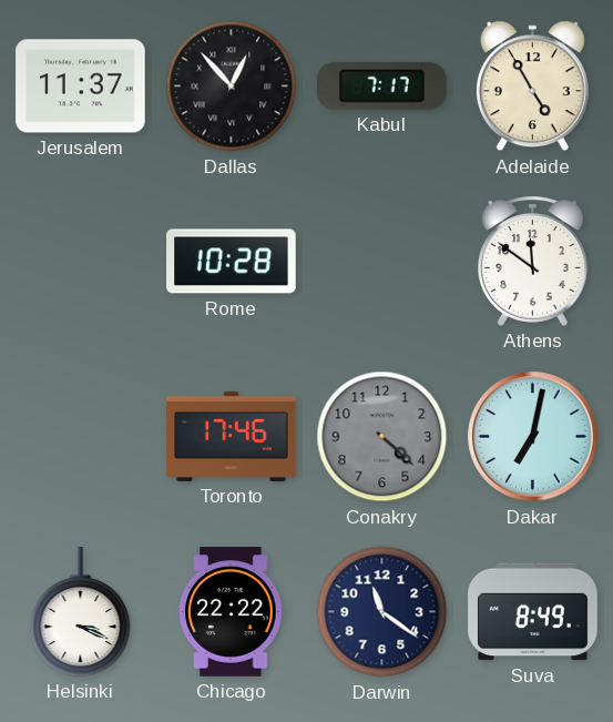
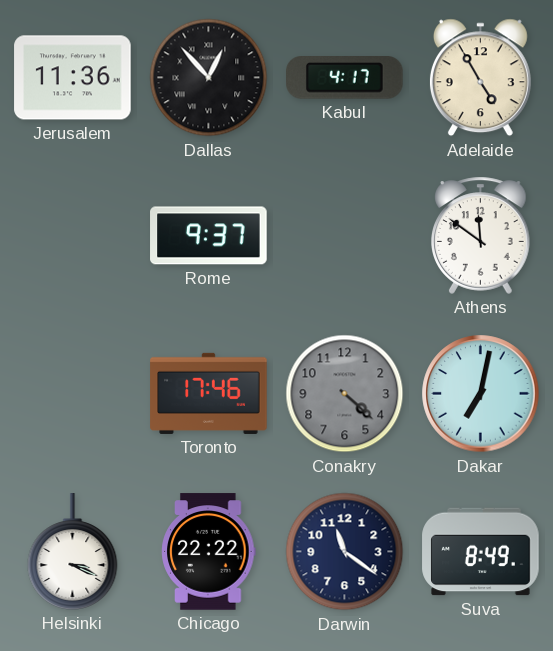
Jerusalem: 11:37 -> 11:36 (73, 78)
Kabul: 7:17 -> 4:17 (345, 78)
Rome: 10:28 -> 9:37 (209, 236)
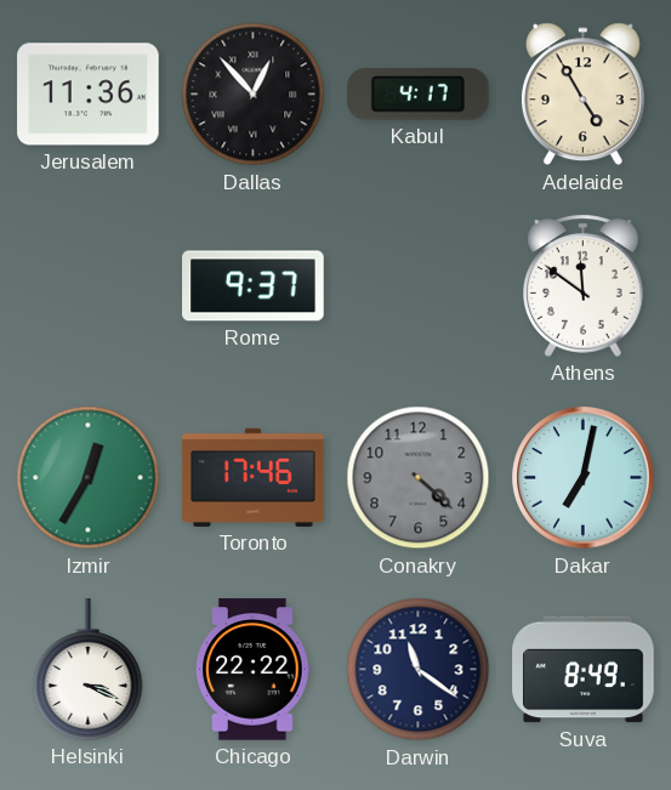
Izmir: none -> 12:35 (89, 478)
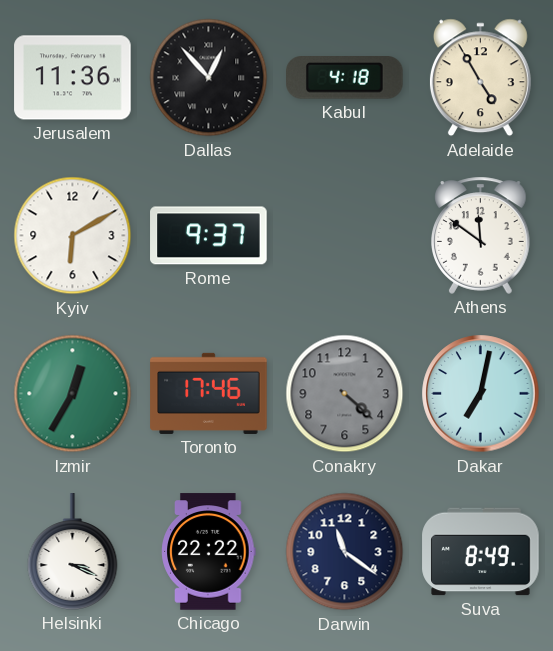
Kabul: 4:17 -> 4:18 (345, 78)
Kyiv: none -> 6:10 (73, 236)
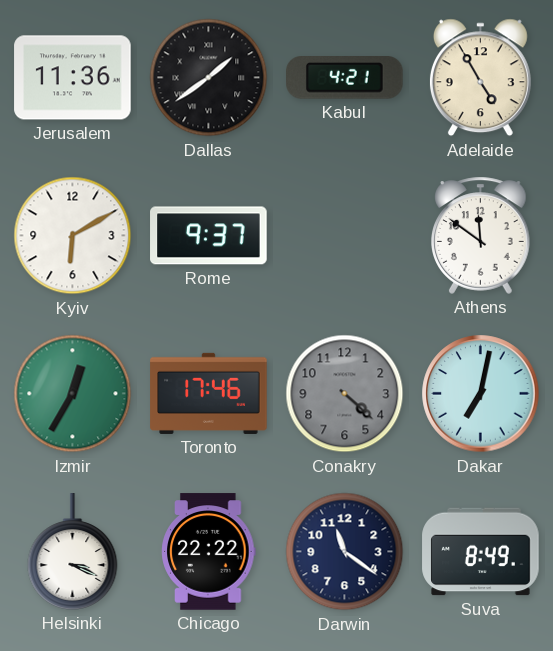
Dallas: 12:53 -> 1:39 (209, 78)
Kabul: 4:18 -> 4:21 (345, 78)
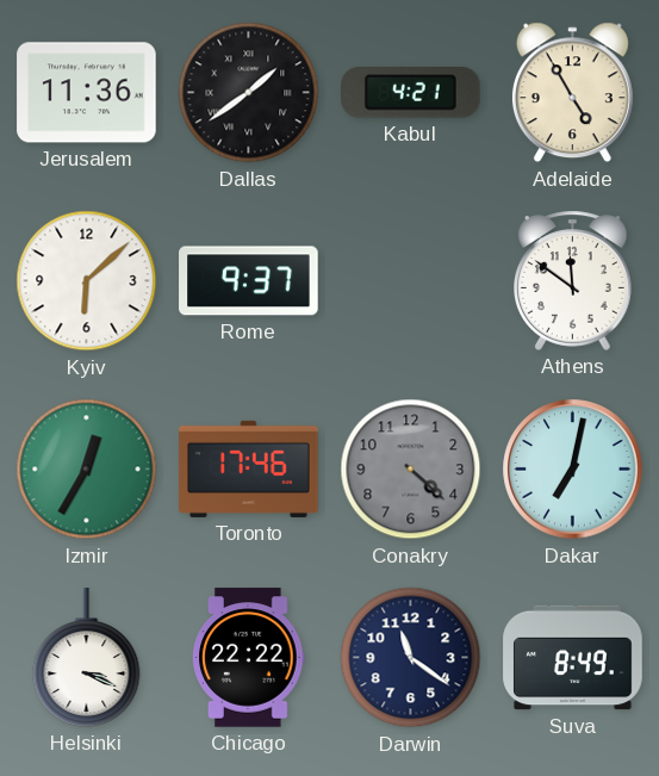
Kyiv: 6:10 -> 6:08 (87, 281)
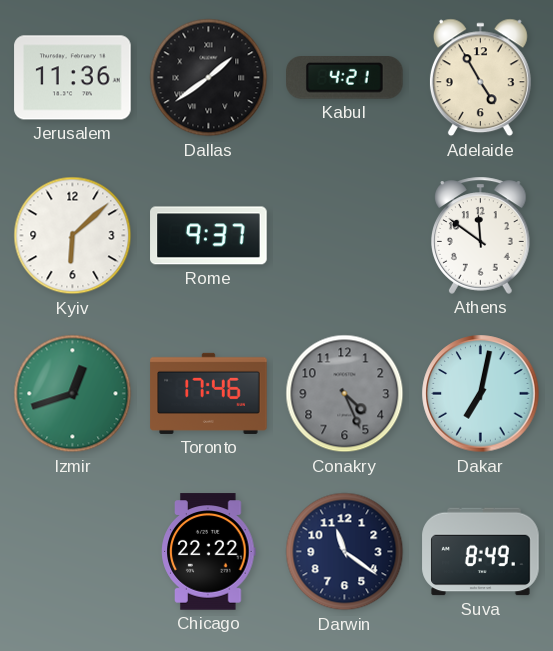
Izmir: 12:35 -> 12:42 (73, 394)
Conakry: 4:22 -> 4:26 (345, 394)
Helsinki: 3:19 -> none (87, 658)
